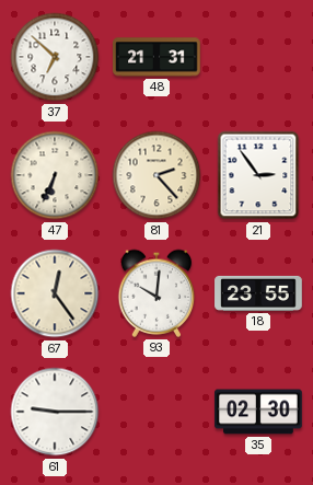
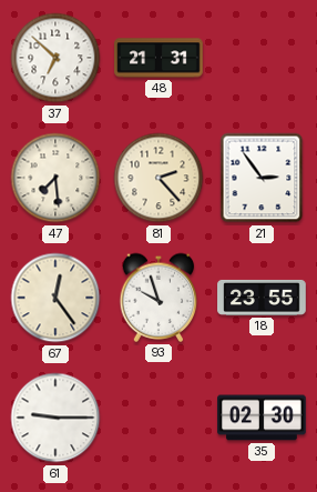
47: 6:34 -> 7:29 (55, 178)
93: 10:01 -> 9:57 (158, 298)
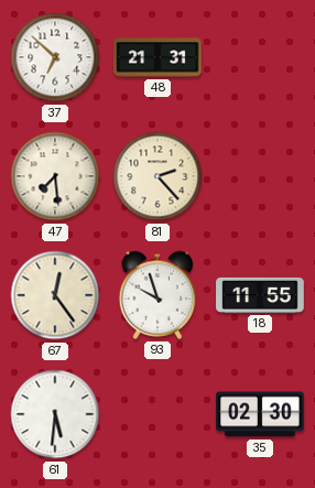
21: 2:54 -> none (262, 178)
18: 23:55 -> 11:55 (260, 295)
61: 9:15 -> 5:31 (55, 414)
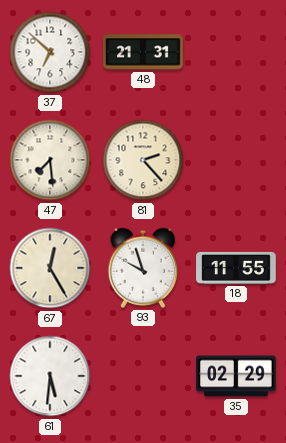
67: 12:24 -> 12:25 (50, 268)
35: 02:30 -> 02:29 (236, 376)
